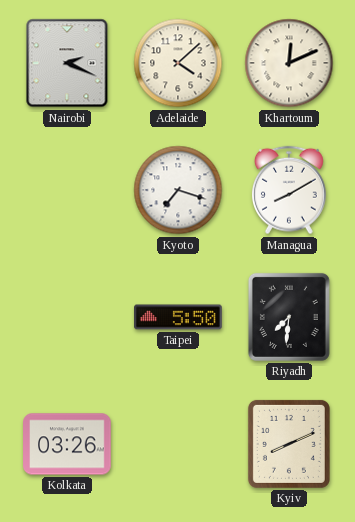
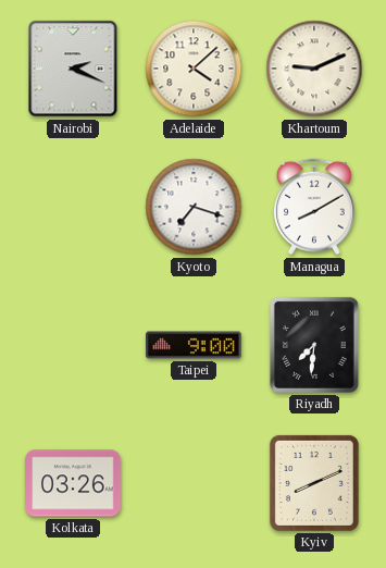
Khartoum: 12:11 -> 9:11 (314, 69)
Taipei: 5:50 -> 9:00 (194, 345)
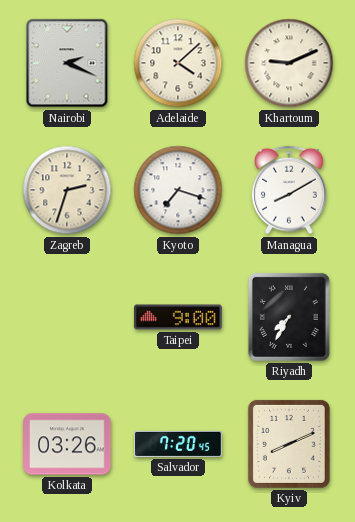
Zagreb: none -> 2:33 (67, 190)
Riyadh: 7:31 -> 7:35 (289, 317)
Salvador: none -> 7:20 (178, 444)
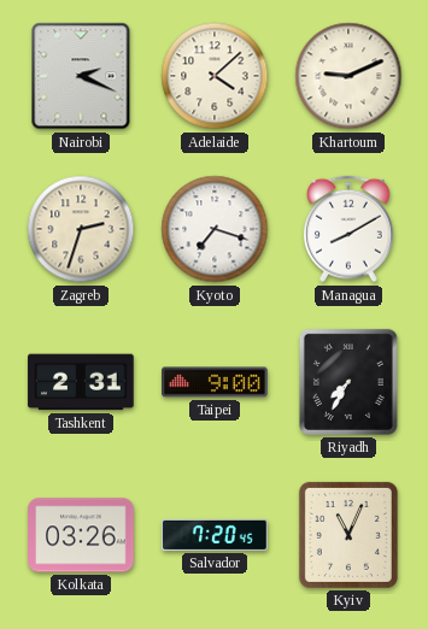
Tashkent: none -> 2:31 (81, 382)
Kyiv: 8:11 -> 11:04 (348, 535)
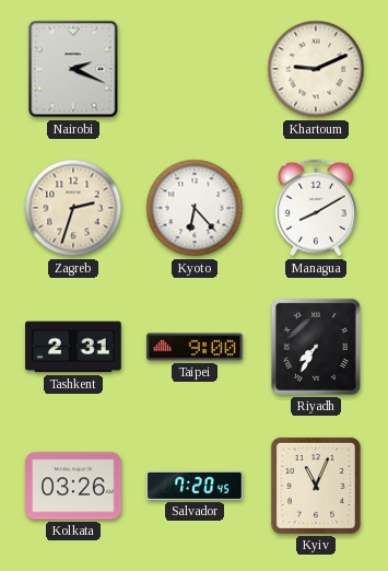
Adelaide: 4:08 -> none (215, 76)
Kyoto: 7:18 -> 6:23 (195, 208)
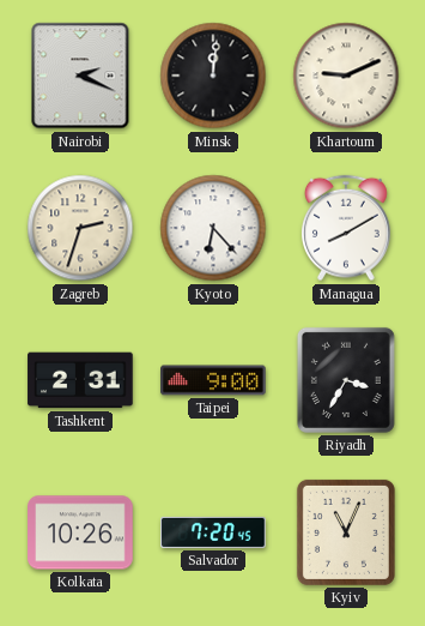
Minsk: none -> 12:01 (213, 76)
Riyadh: 7:35 -> 3:35 (346, 380)
Kolkata: 03:26 -> 10:26 (80, 532)
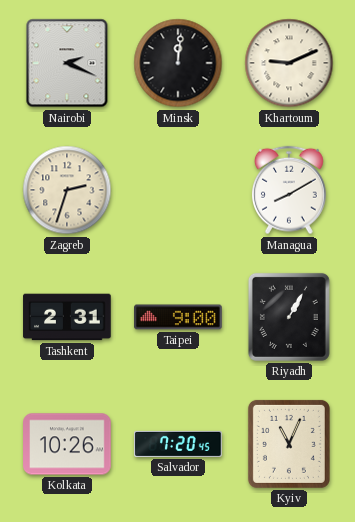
Kyoto: 6:23 -> none (213, 228)
Riyadh: 3:35 -> 1:05 (289, 317)
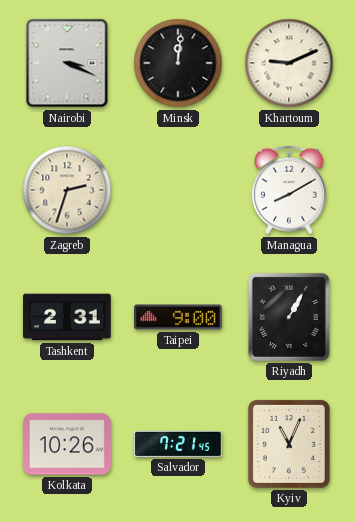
Nairobi: 2:19 -> 3:19 (67, 63)
Salvador: 7:20 -> 7:21 (178, 444)
